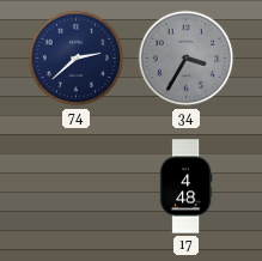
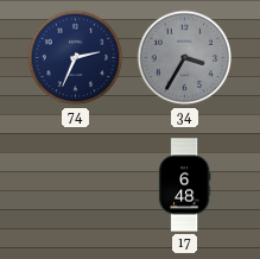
74: 2:38 -> 2:34 (76, 58)
17: 4:48 -> 6:48 (184, 185)
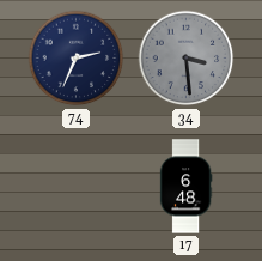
34: 3:35 -> 3:29 (187, 59)
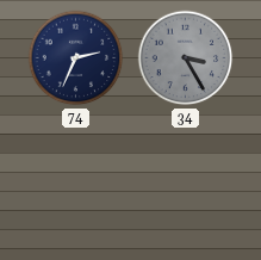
34: 3:29 -> 3:25 (186, 58)
17: 6:48 -> none (185, 187)
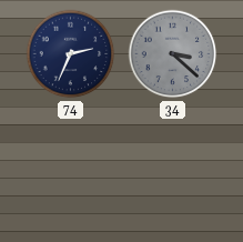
34: 3:25 -> 3:22 (173, 54)
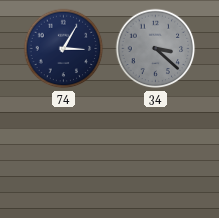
74: 2:34 -> 3:05 (64, 49)
